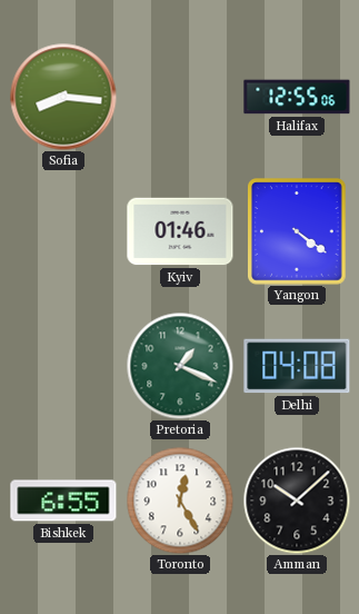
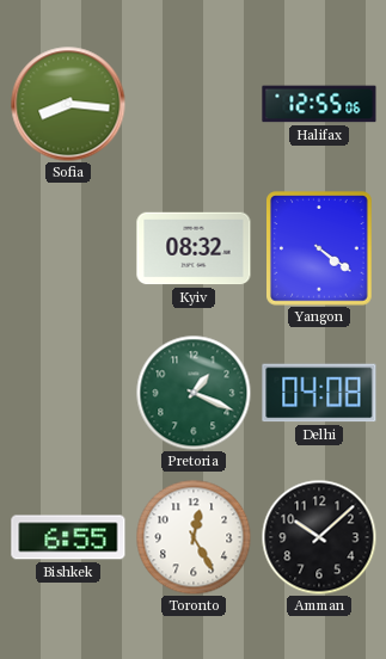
Kyiv: 01:46 -> 08:32 (194, 248)
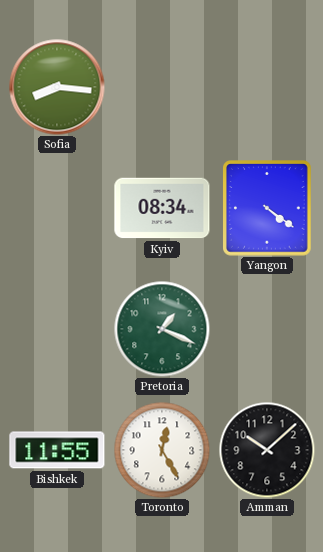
Halifax: 12:55 -> none (319, 104)
Kyiv: 08:32 -> 08:34 (162, 208)
Delhi: 04:08 -> none (319, 393)
Bishkek: 6:55 -> 11:55 (57, 450)
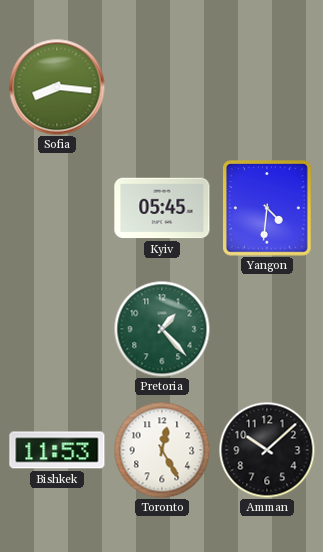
Kyiv: 08:34 -> 05:45 (162, 208)
Yangon: 4:21 -> 4:31 (267, 208)
Pretoria: 1:19 -> 1:23 (162, 329)
Bishkek: 11:55 -> 11:53 (57, 450)
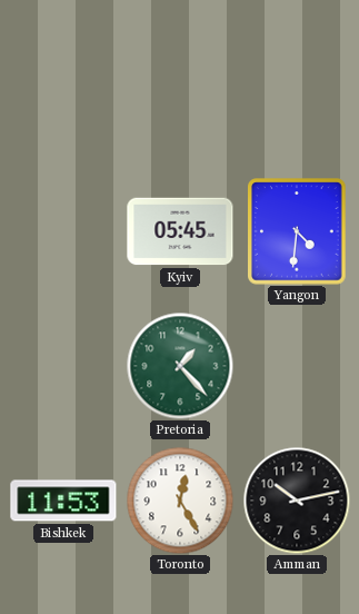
Sofia: 8:16 -> none (57, 87)
Amman: 10:08 -> 10:13 (297, 501)
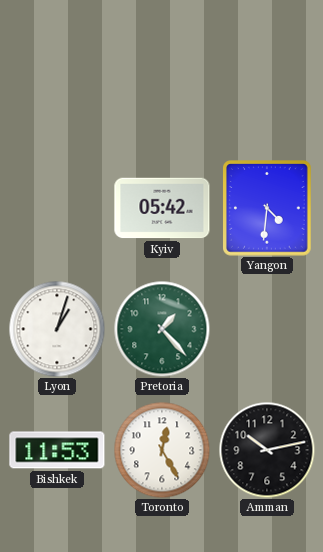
Kyiv: 05:45 -> 05:42 (162, 208)
Lyon: none -> 1:03 (57, 329)
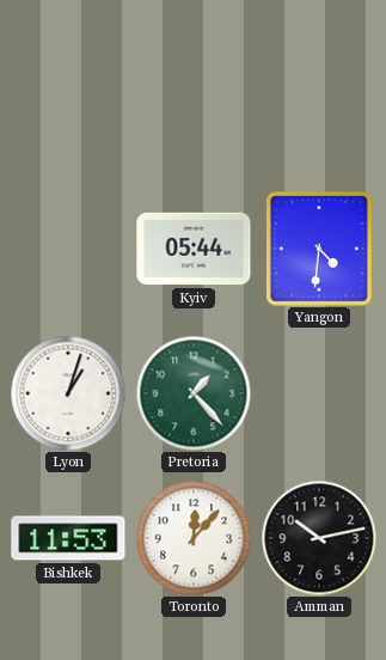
Kyiv: 05:42 -> 05:44 (194, 249)
Toronto: 12:25 -> 12:07 (194, 538)
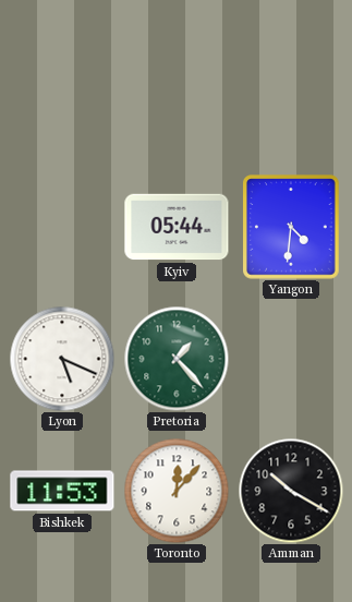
Lyon: 1:03 -> 5:19 (62, 359)
Amman: 10:13 -> 10:20 (291, 491)
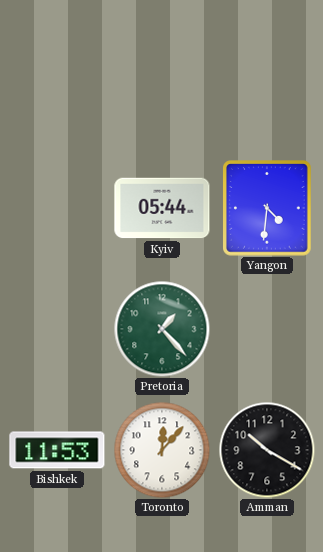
Lyon: 5:19 -> none (62, 359)
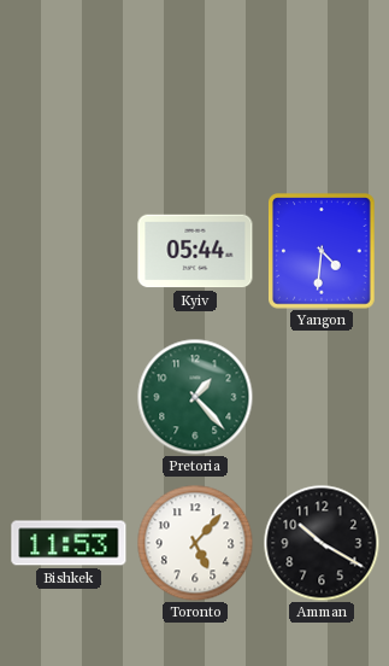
Toronto: 12:07 -> 5:07 (195, 543)
